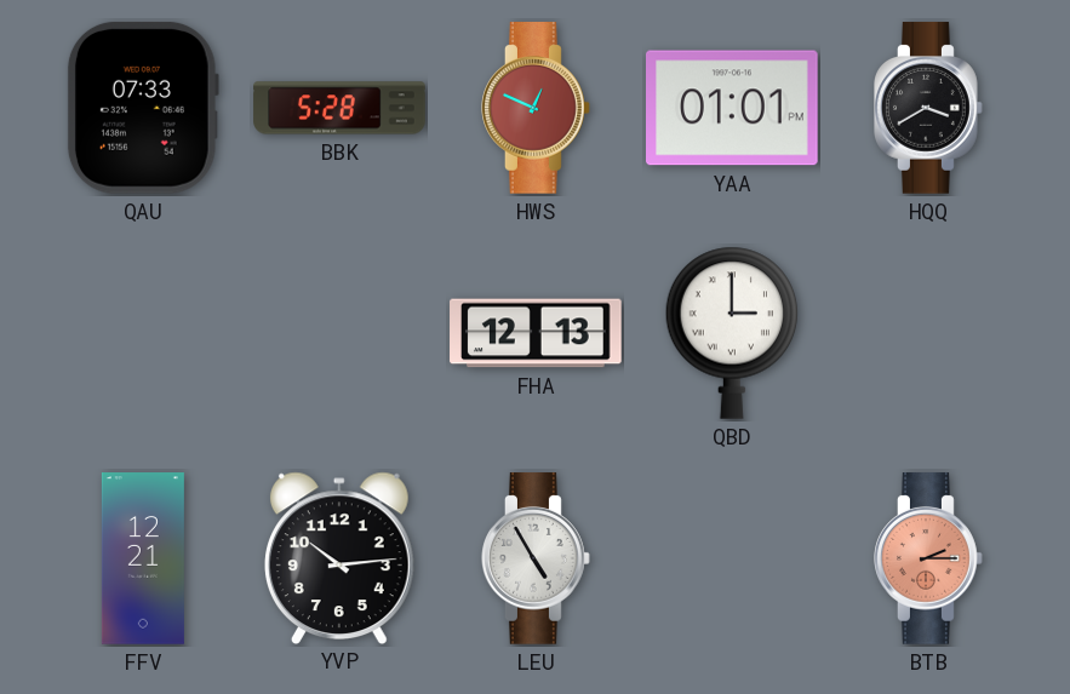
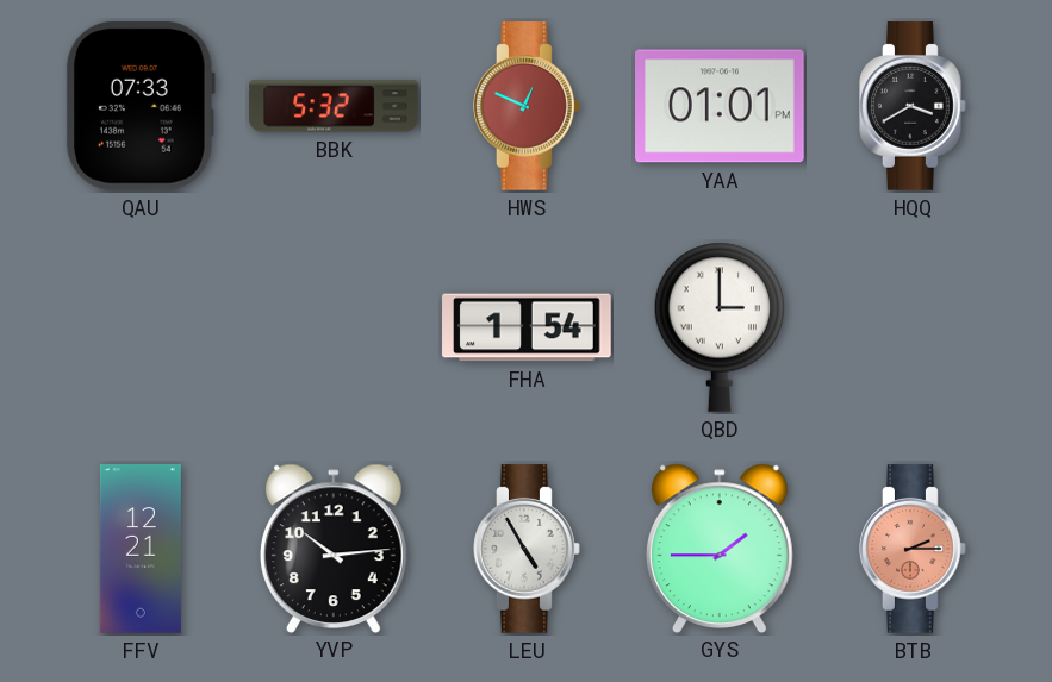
BBK: 5:28 -> 5:32 (334, 106)
FHA: 12:13 -> 1:54 (527, 327)
GYS: none -> 1:45 (720, 548)
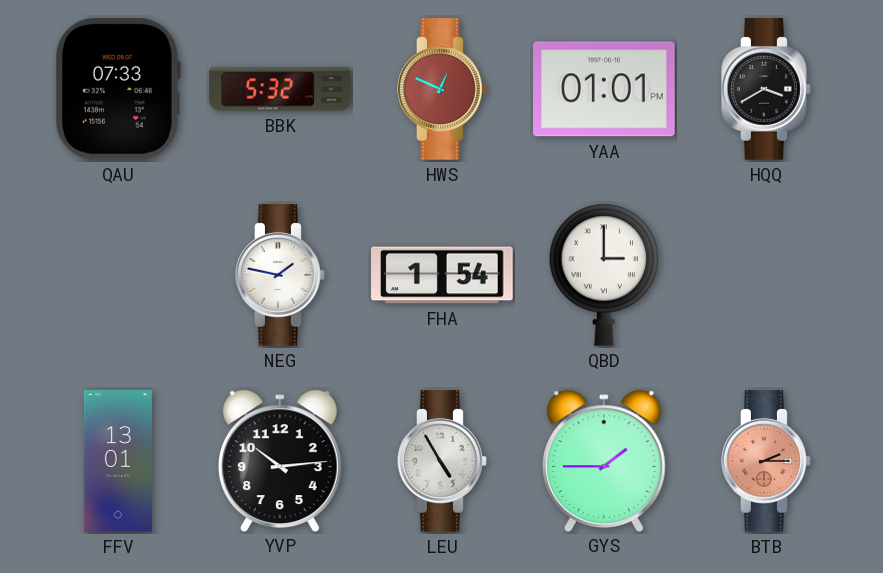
NEG: none -> 1:47 (280, 275)
FFV: 12:21 -> 13:01 (118, 461)
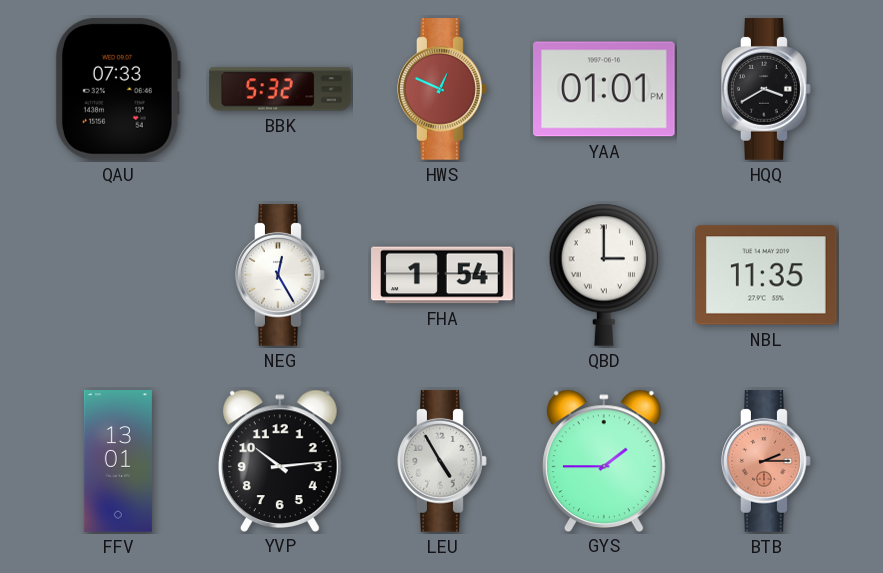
NEG: 1:47 -> 12:25 (280, 275)
NBL: none -> 11:35 (767, 275)
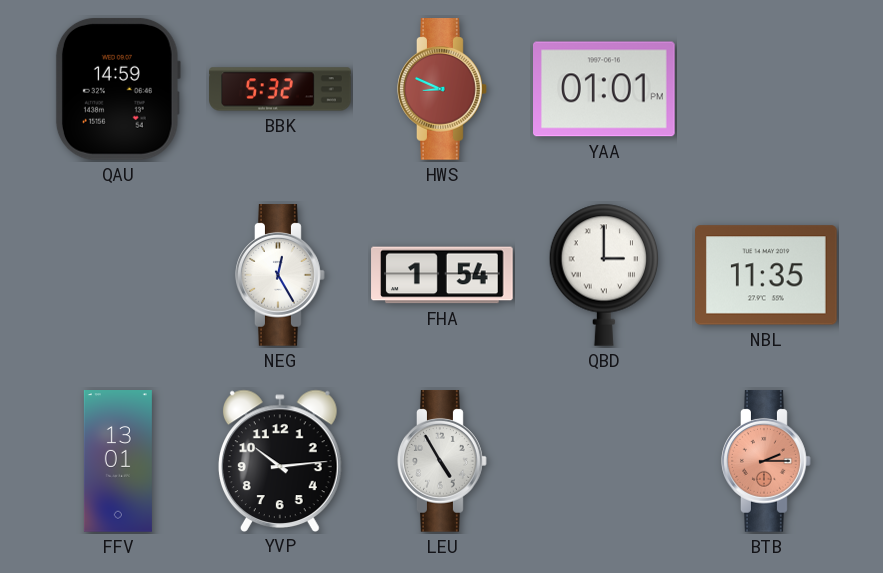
QAU: 07:33 -> 14:59 (118, 89)
HWS: 12:49 -> 8:49 (442, 89)
HQQ: 3:40 -> none (766, 89)
GYS: 1:45 -> none (604, 460)
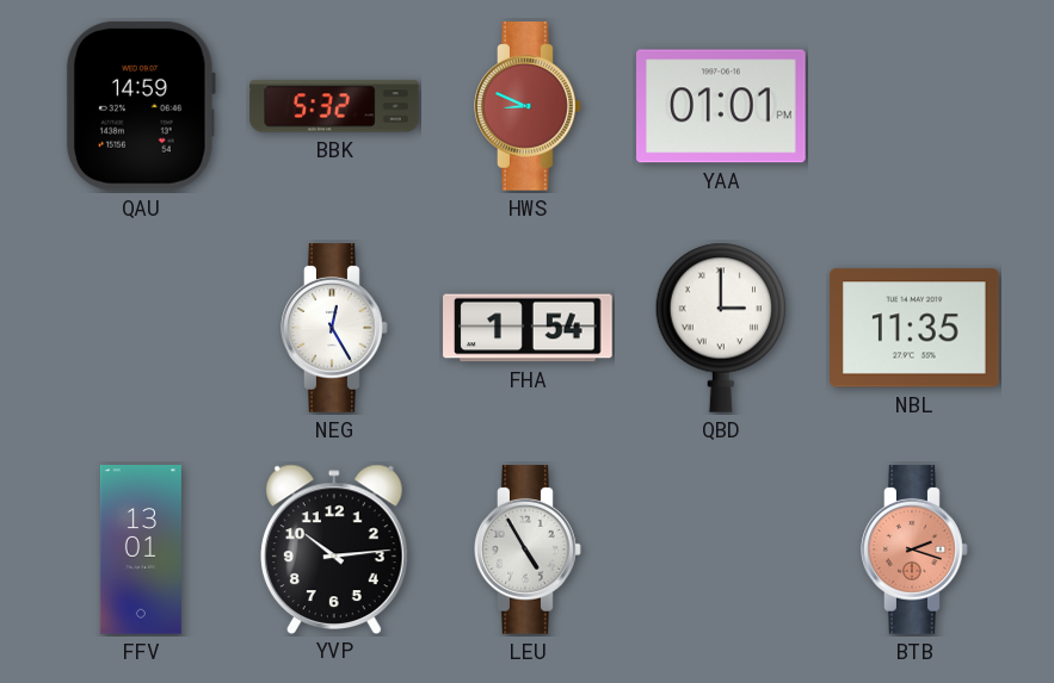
BTB: 2:15 -> 2:18 (914, 549)
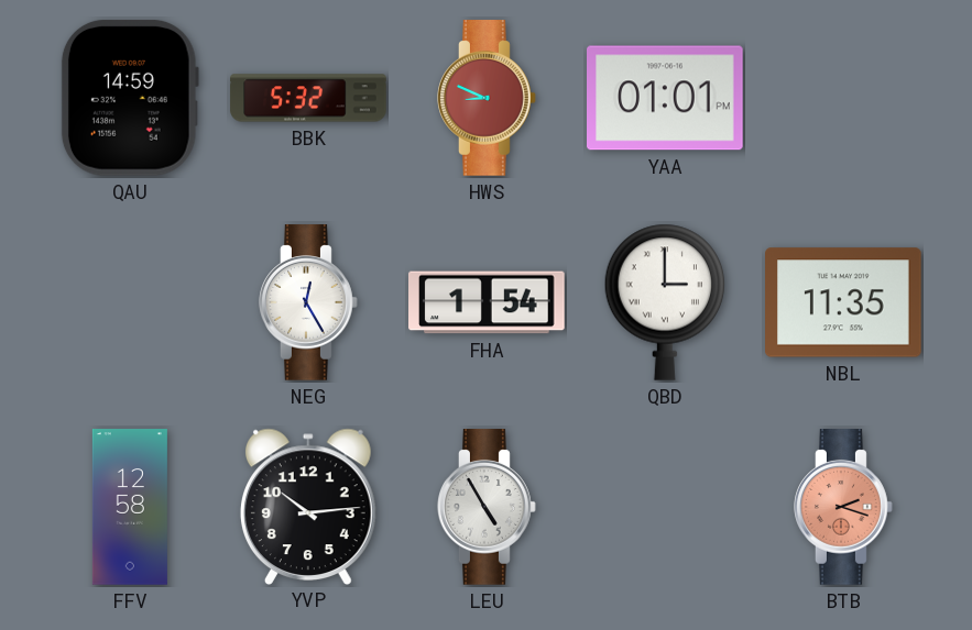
FFV: 13:01 -> 12:58 (130, 507)
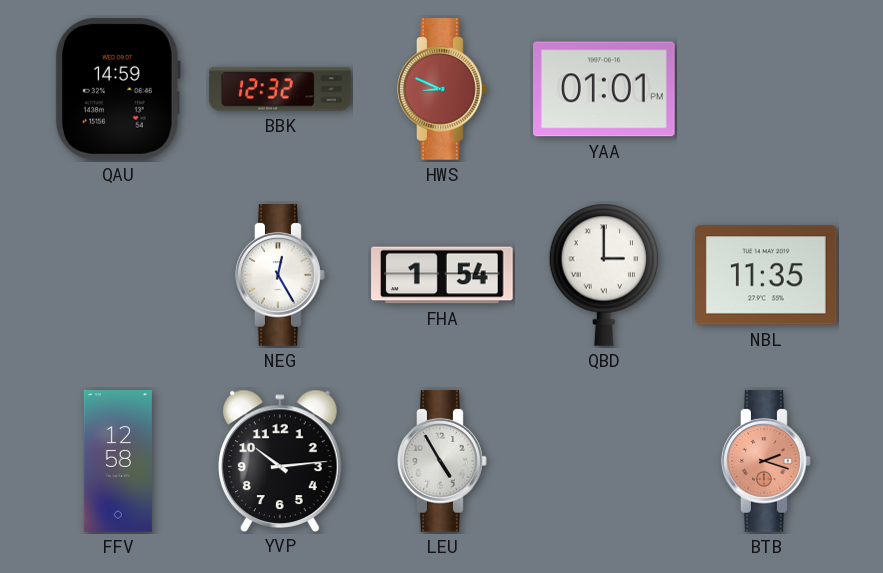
BBK: 5:32 -> 12:32 (280, 89)
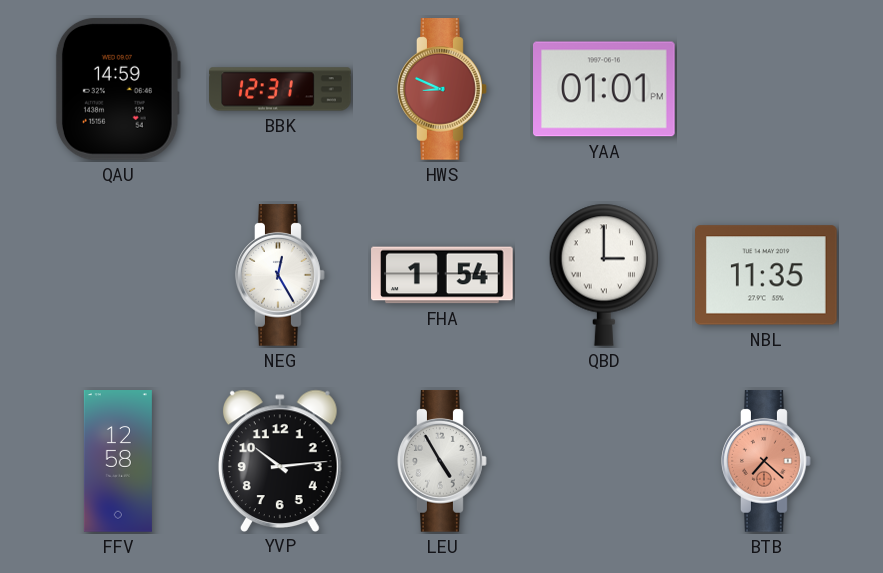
BBK: 12:32 -> 12:31 (280, 89)
BTB: 2:18 -> 7:22 (766, 461)
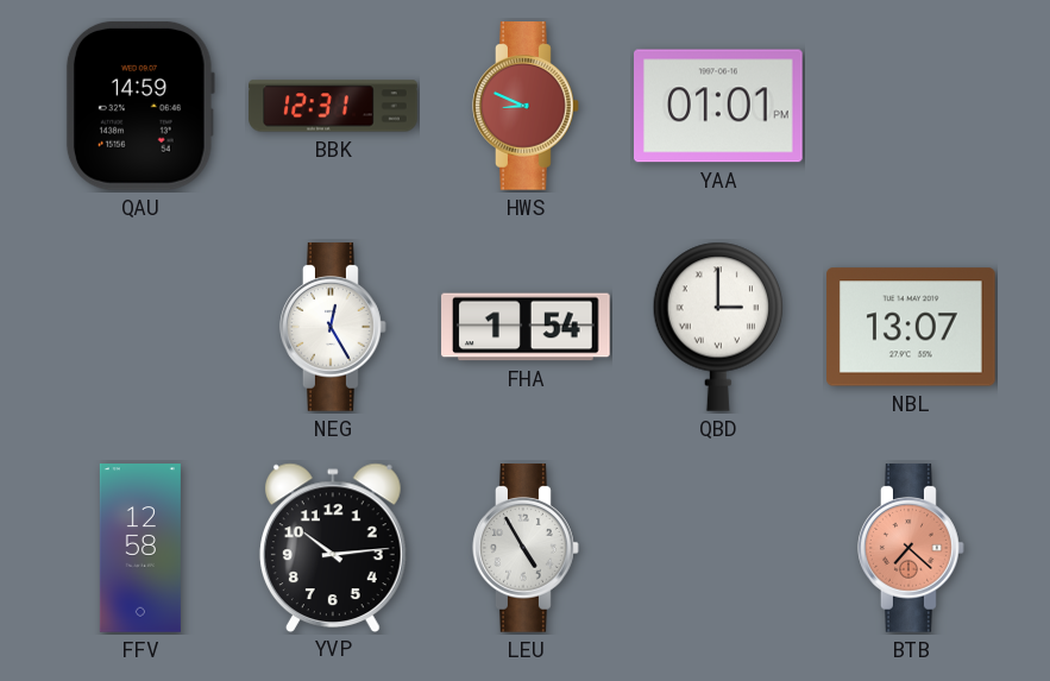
NBL: 11:35 -> 13:07 (912, 327)
